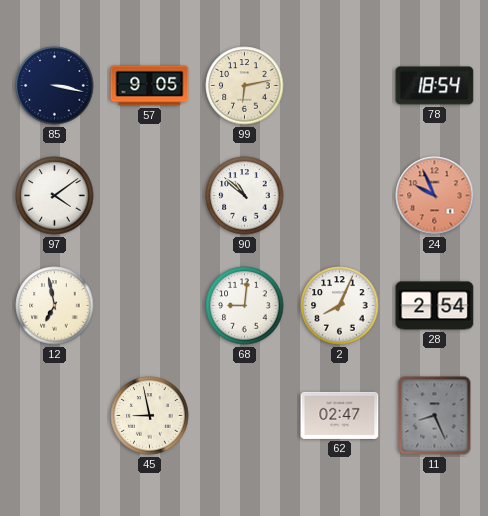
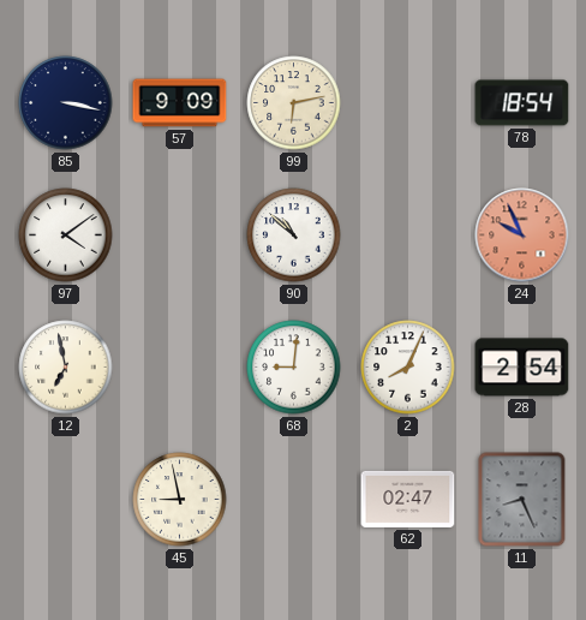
57: 9:05 -> 9:09 (180, 103)
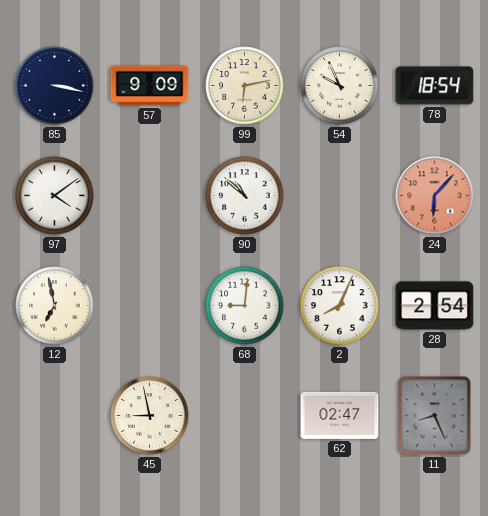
54: none -> 9:56 (340, 86)
24: 9:56 -> 6:07 (435, 196)
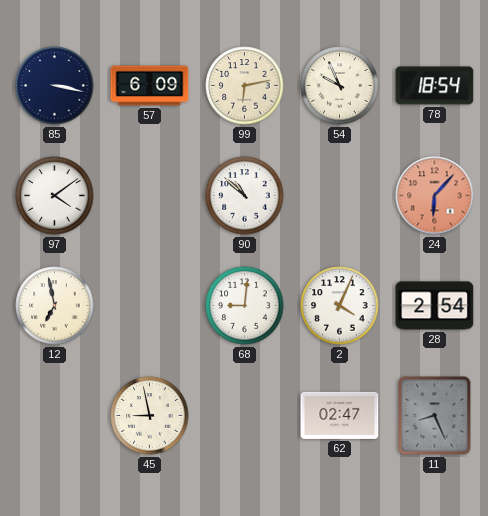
57: 9:09 -> 6:09 (150, 86)
2: 8:04 -> 4:04 (340, 306)
